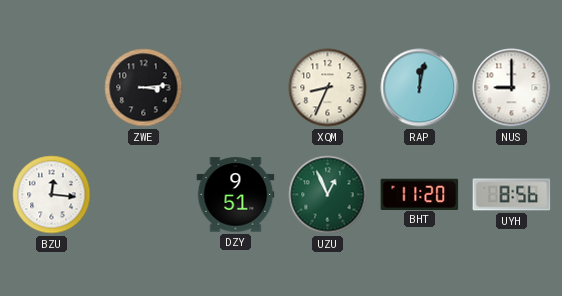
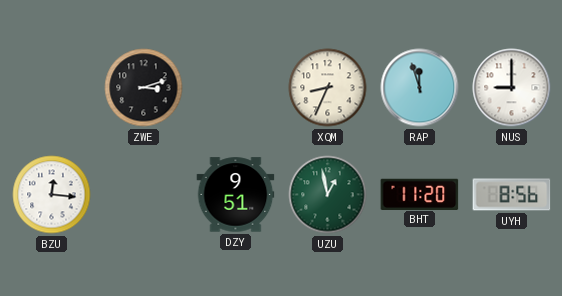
ZWE: 3:14 -> 3:12 (144, 88)
RAP: 12:02 -> 11:57 (420, 88)
UZU: 12:56 -> 12:58 (328, 195)
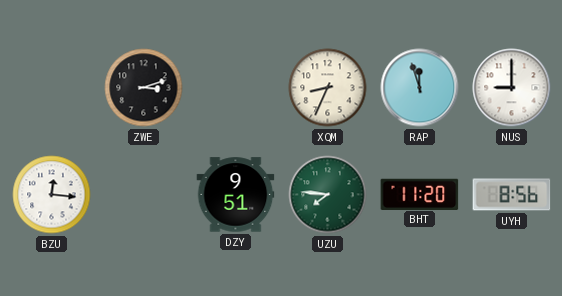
UZU: 12:58 -> 7:46 (328, 195)
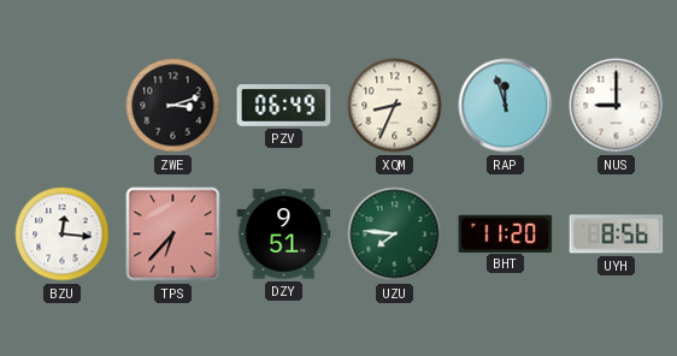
PZV: none -> 06:49 (284, 106)
TPS: none -> 6:37 (173, 235)
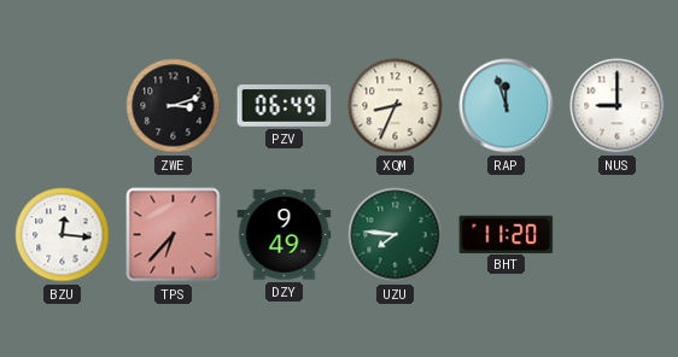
DZY: 9:51 -> 9:49 (285, 235)
UYH: 8:56 -> none (617, 235)
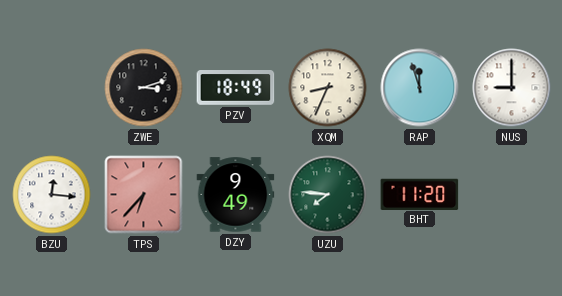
PZV: 06:49 -> 18:49 (236, 88)
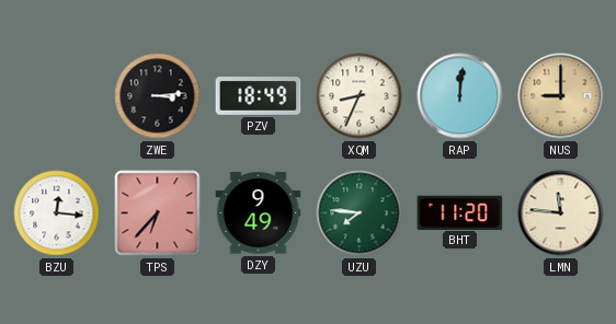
ZWE: 3:12 -> 3:14 (158, 96)
RAP: 11:57 -> 12:01 (460, 96)
NUS dial: white -> champagne (561, 96)
LMN: none -> 11:46 (561, 213)
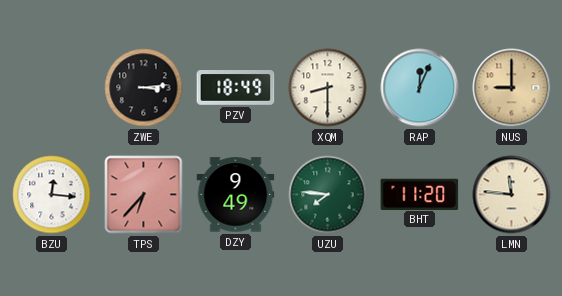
XQM: 8:34 -> 8:30 (328, 88)
RAP: 12:01 -> 12:04 (420, 88)
